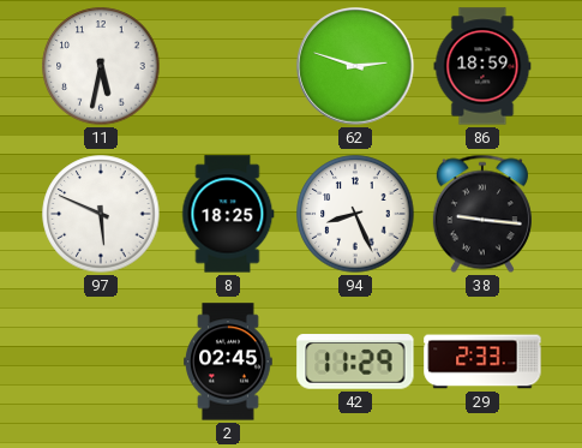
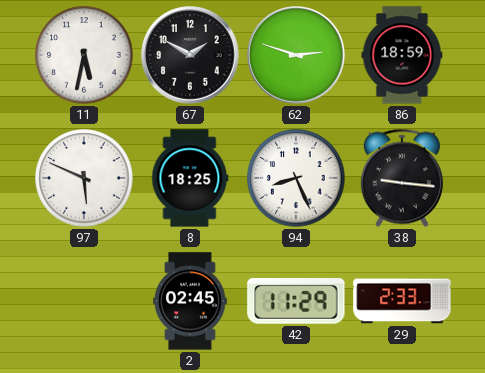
67: none -> 1:50 (190, 55)
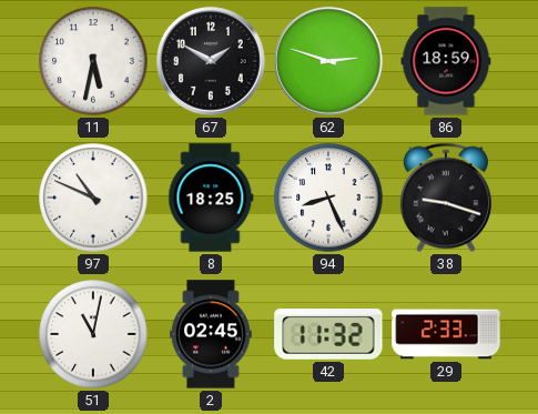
97: 5:49 -> 10:49 (93, 198)
38: 9:16 -> 9:18 (446, 198)
51: none -> 11:02 (93, 334)
42: 11:29 -> 11:32 (328, 334)
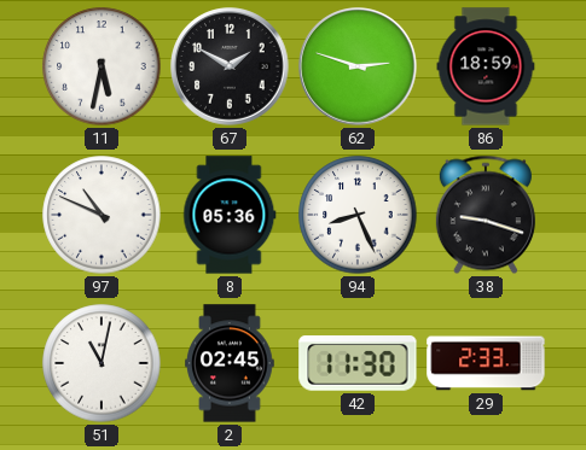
8: 18:25 -> 05:36 (230, 215)
42: 11:32 -> 11:30 (358, 363)
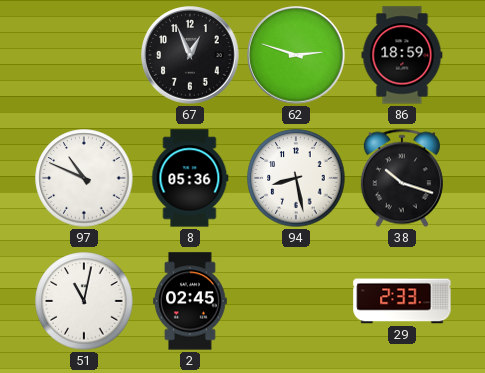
11: 5:32 -> none (101, 66)
67: 1:50 -> 12:56 (190, 55)
94: 8:26 -> 8:28 (296, 178)
38: 9:18 -> 10:18 (402, 178)
42: 11:30 -> none (358, 363)
